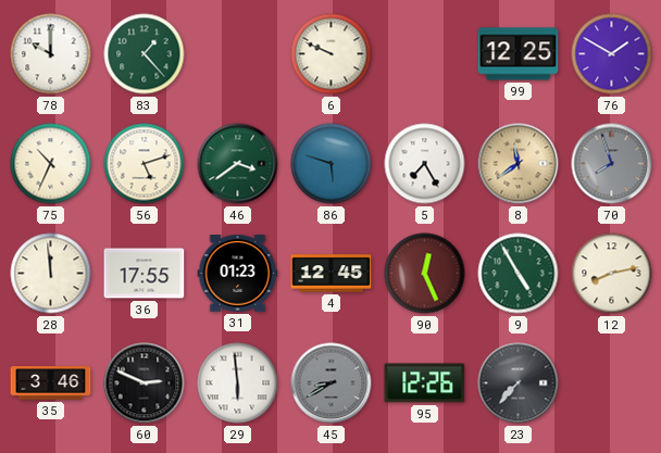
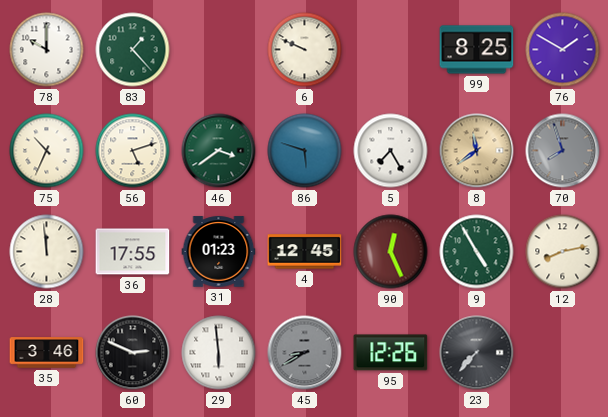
99: 12:25 -> 8:25 (477, 50)
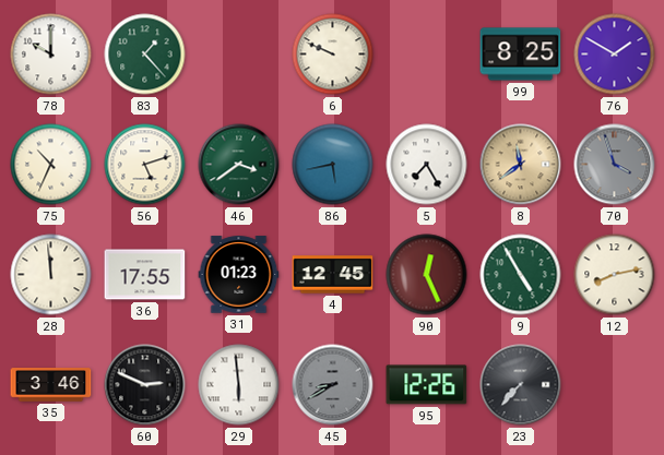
86: 5:48 -> 5:43 (333, 165)
70: 7:57 -> 3:57 (615, 165)
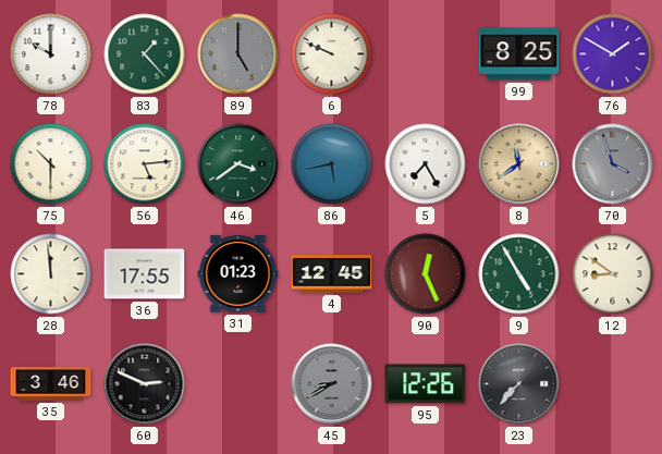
89: none -> 5:00 (238, 54)
75: 10:34 -> 10:30 (51, 164)
56: 5:12 -> 5:14 (145, 164)
12: 8:13 -> 8:51 (613, 274)
29: 5:59 -> none (239, 385)
